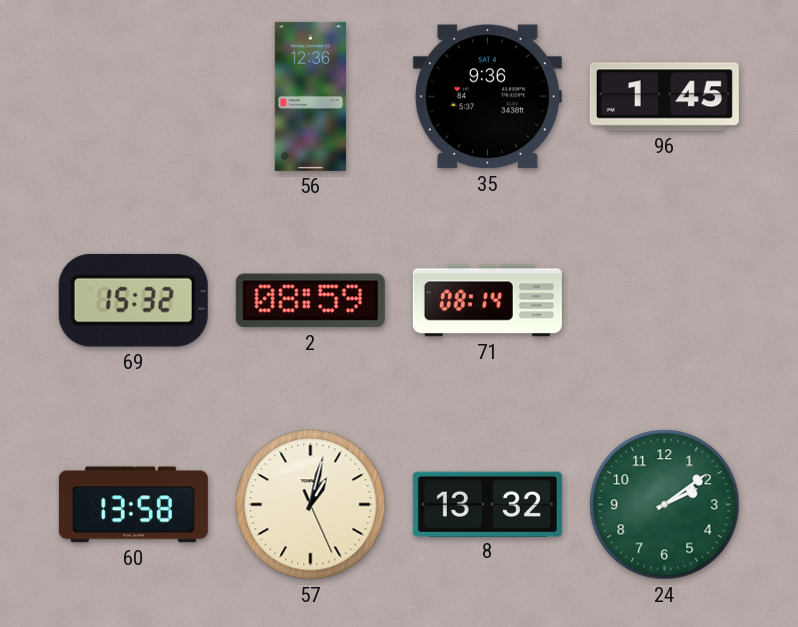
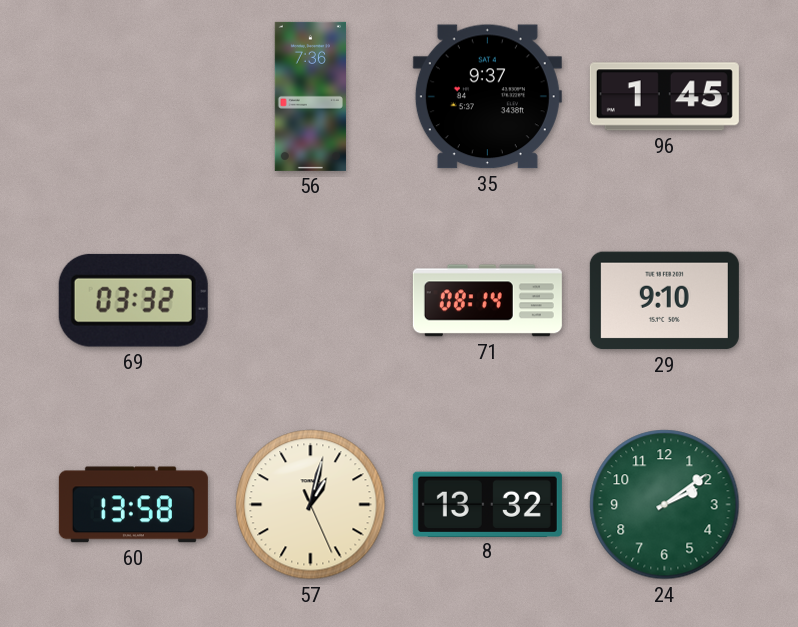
56: 12:36 -> 7:36 (310, 96)
35: 9:36 -> 9:37 (487, 97)
69: 15:32 -> 03:32 (133, 300)
2: 08:59 -> none (310, 301)
29: none -> 9:10 (664, 301)
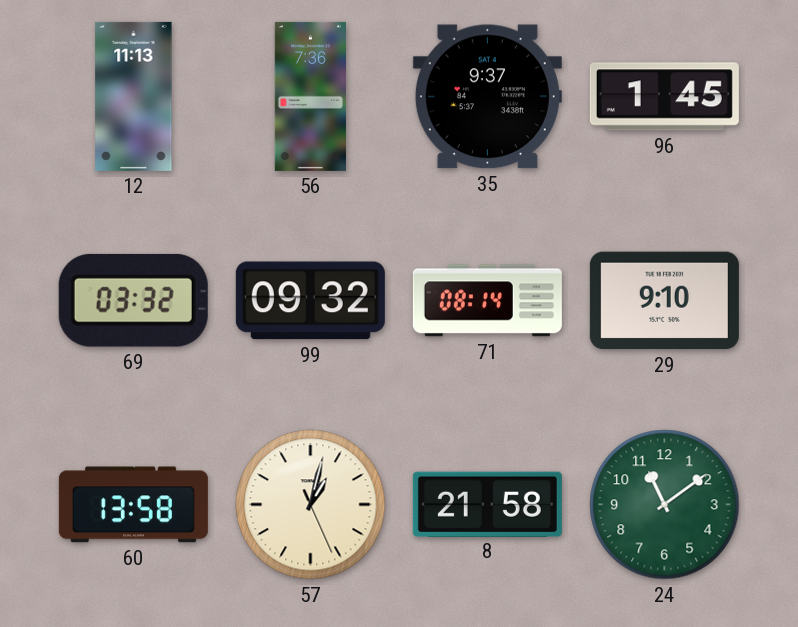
12: none -> 11:13 (134, 96)
99: none -> 09:32 (310, 301)
8: 13:32 -> 21:58 (487, 504)
24: 2:09 -> 11:09 (665, 505)
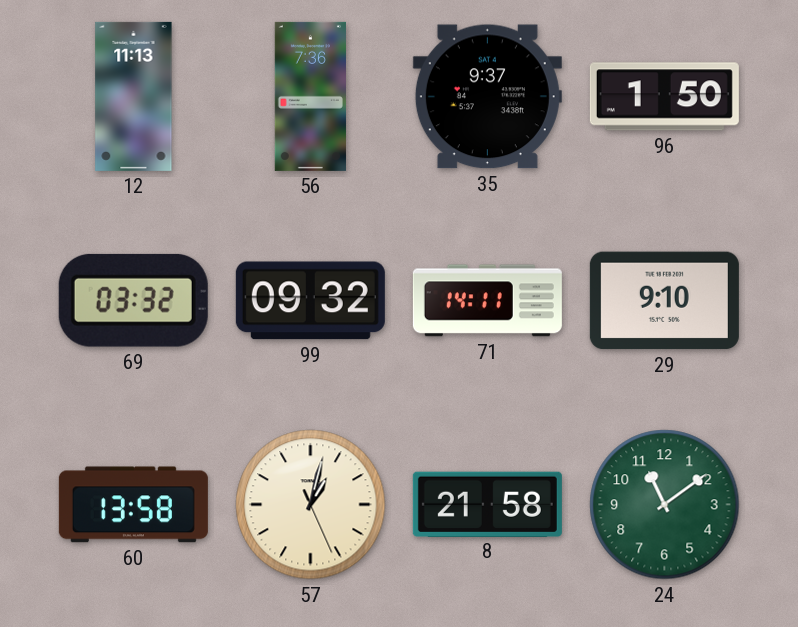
96: 1:45 -> 1:50 (664, 97)
71: 08:14 -> 14:11 (487, 301)
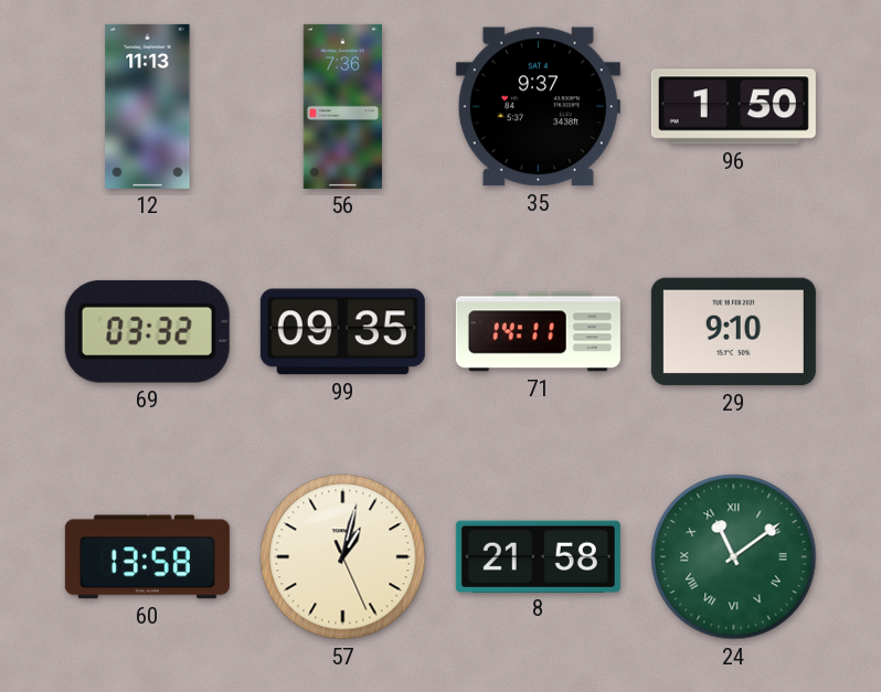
99: 09:32 -> 09:35 (342, 332)
24 numerals: Arabic -> Roman (734, 557)
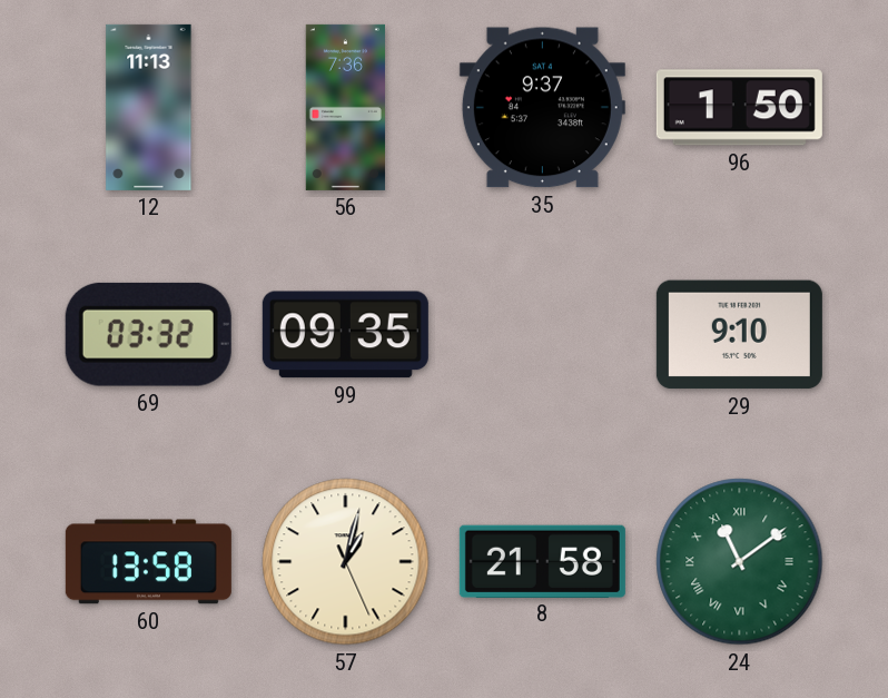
71: 14:11 -> none (538, 332)
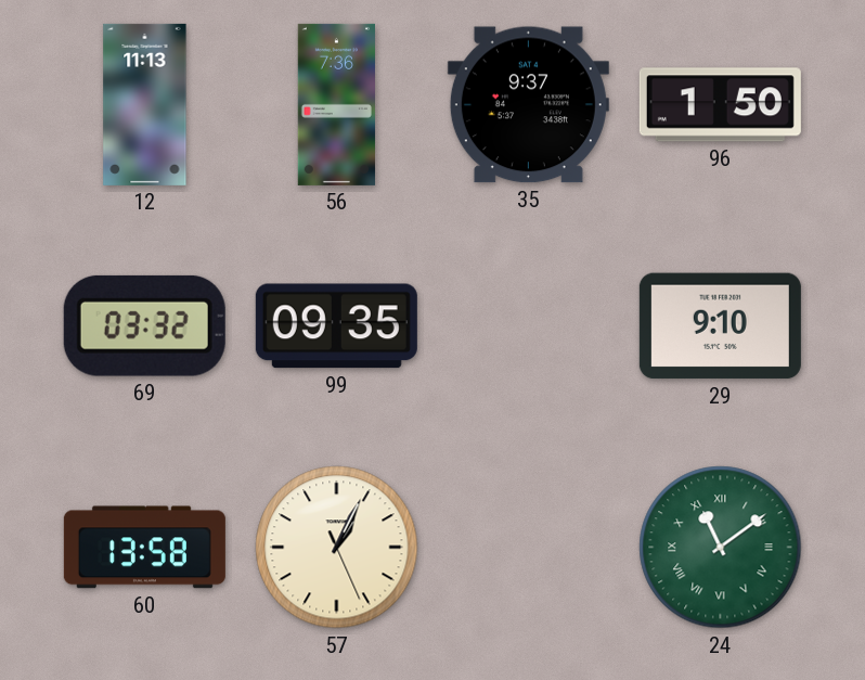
57: 1:02 -> 1:04 (337, 548)
8: 21:58 -> none (542, 561)
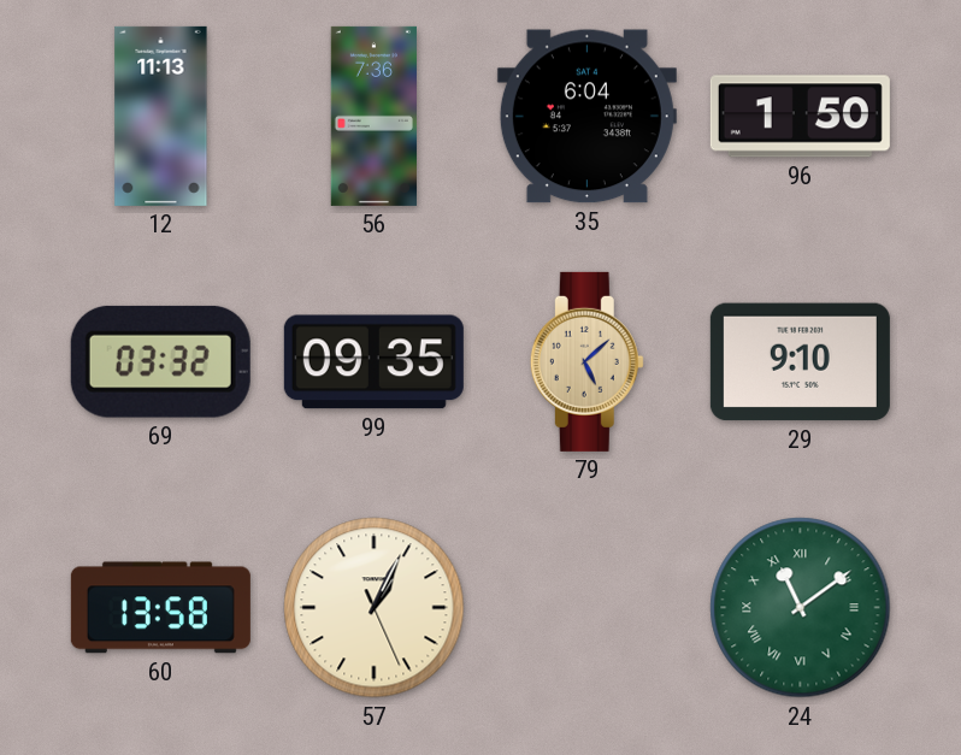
35: 9:37 -> 6:04 (586, 117)
79: none -> 5:08 (586, 361)
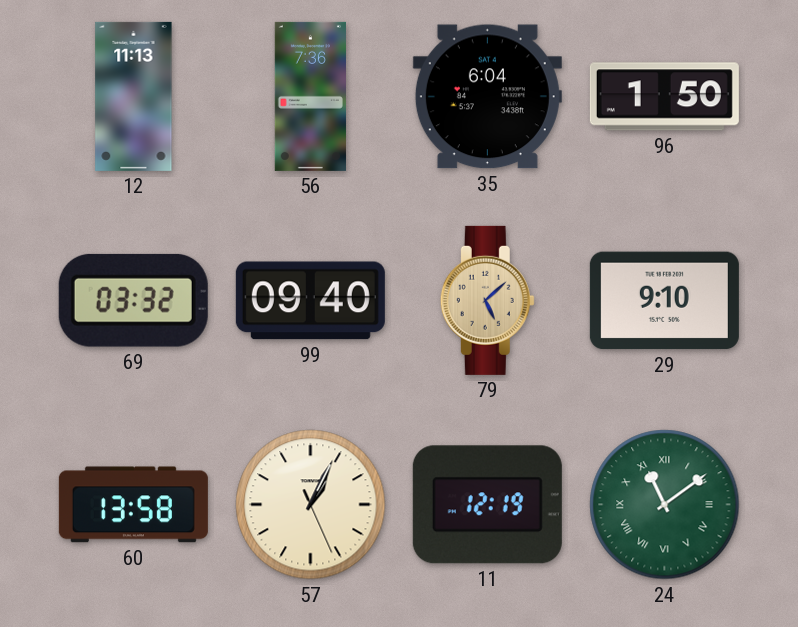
99: 09:35 -> 09:40 (310, 301)
11: none -> 12:19 (487, 505)
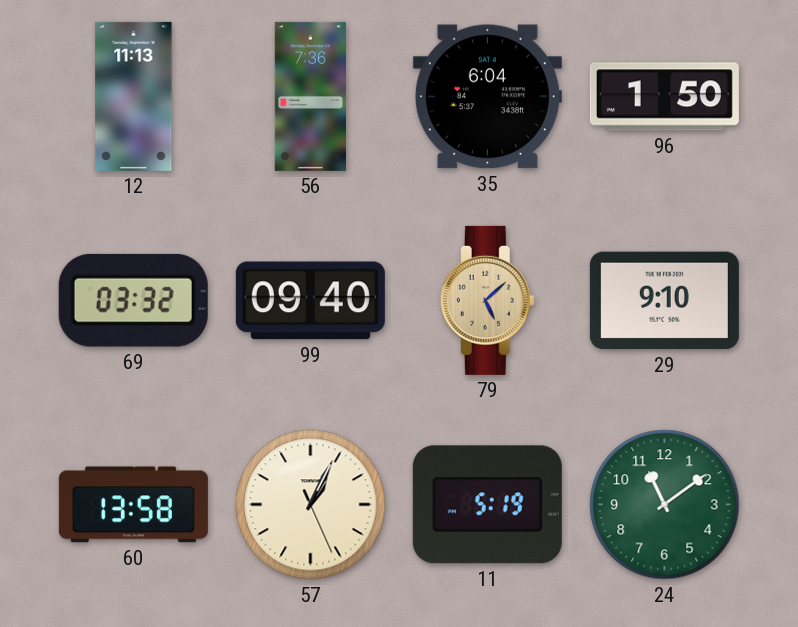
11: 12:19 -> 5:19 (487, 505)
24 numerals: Roman -> Arabic (665, 505)
